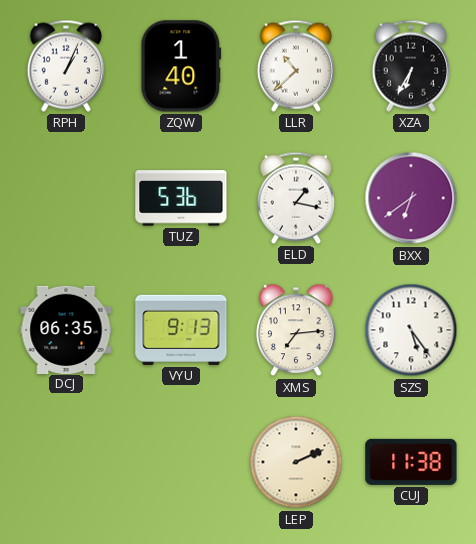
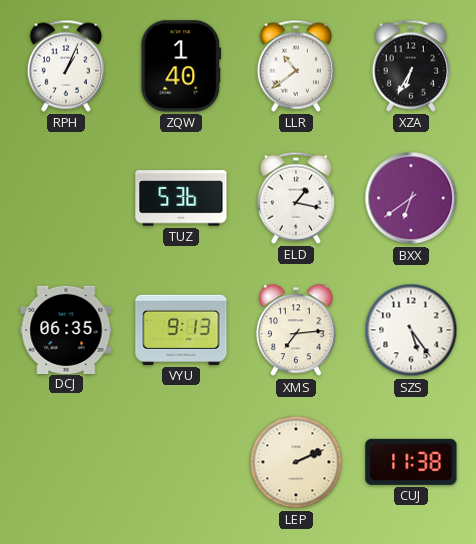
LLR: 10:38 -> 10:39 (296, 66)
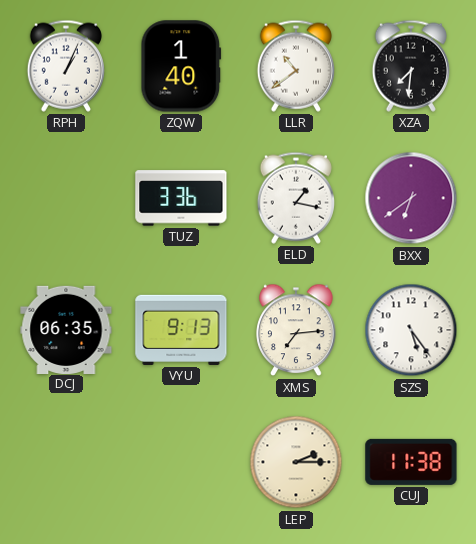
XZA: 6:35 -> 7:31 (411, 66)
TUZ: 5:36 -> 3:36 (181, 198)
LEP: 2:11 -> 2:15 (296, 462)
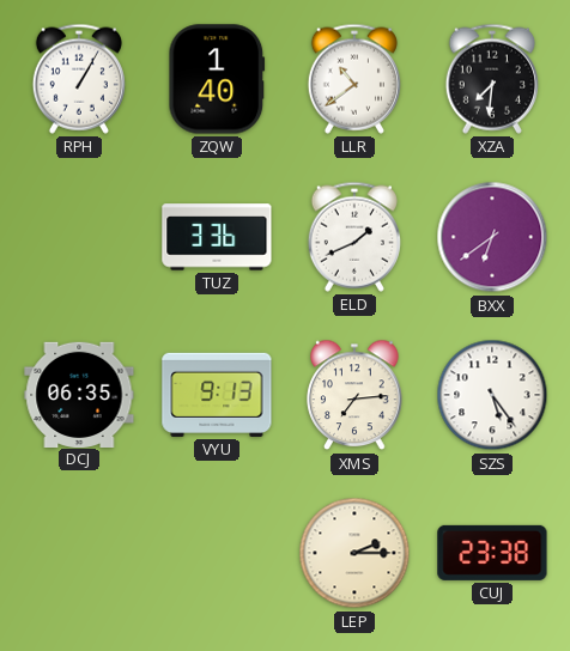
RPH: 1:04 -> 1:05 (79, 79)
ELD: 1:17 -> 1:41 (354, 237)
CUJ: 11:38 -> 23:38 (492, 553)
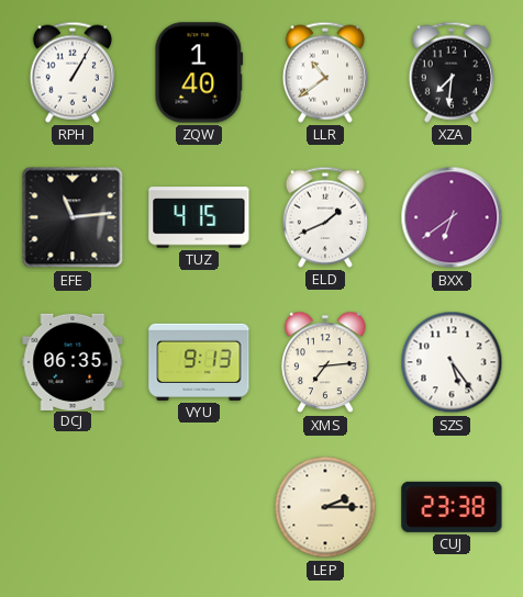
EFE: none -> 11:14 (73, 217)
TUZ: 3:36 -> 4:15 (199, 217)
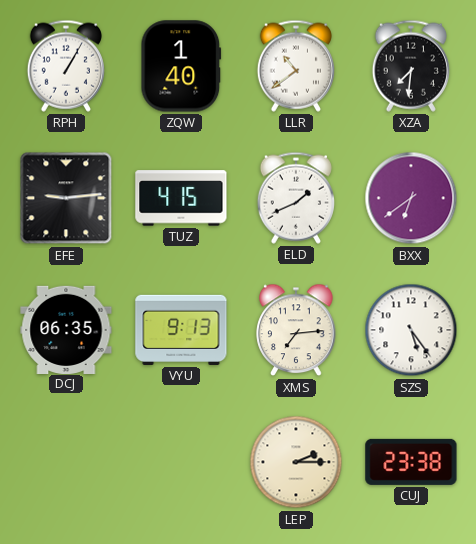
EFE: 11:14 -> 9:14 (66, 198)
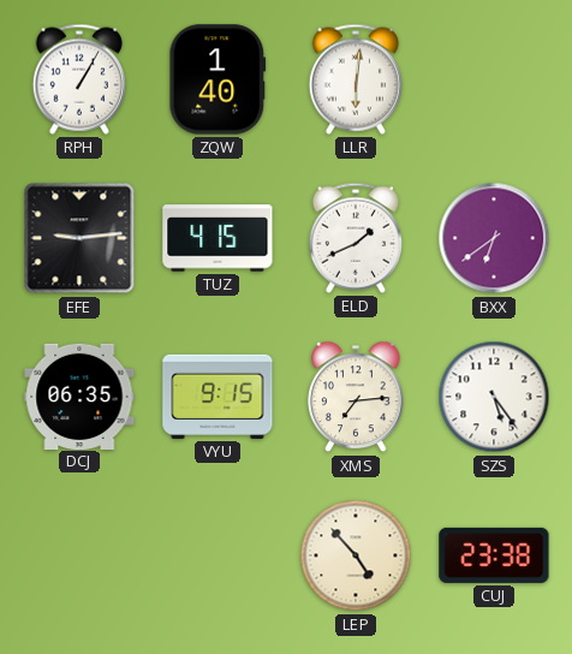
LLR: 10:39 -> 6:01 (356, 79)
XZA: 7:31 -> none (411, 66)
VYU: 9:13 -> 9:15 (218, 397)
LEP: 2:15 -> 4:53 (356, 555)
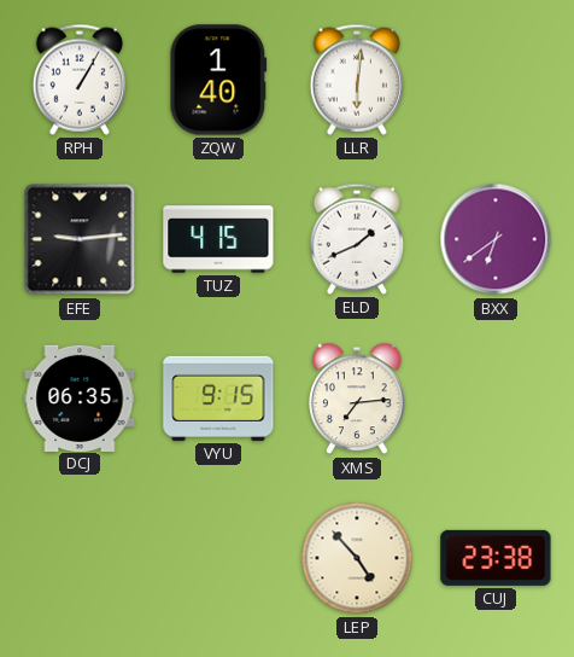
SZS: 5:24 -> none (494, 397)
